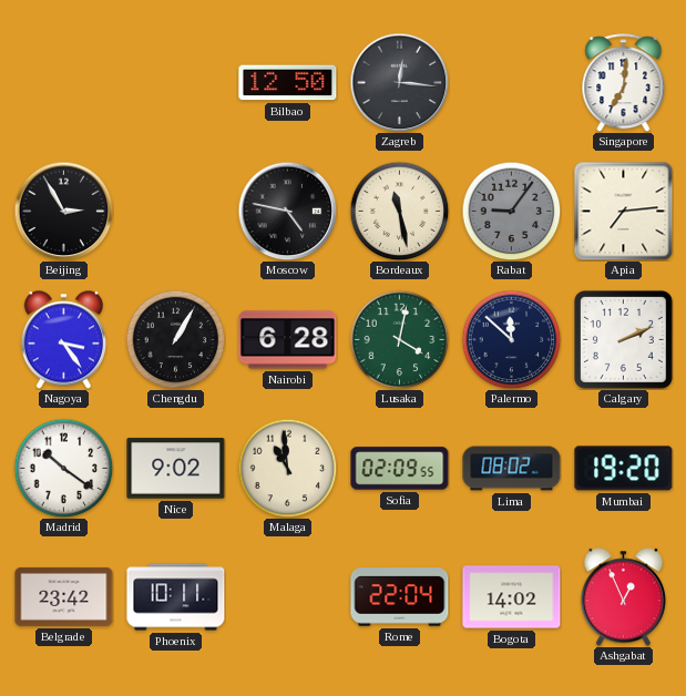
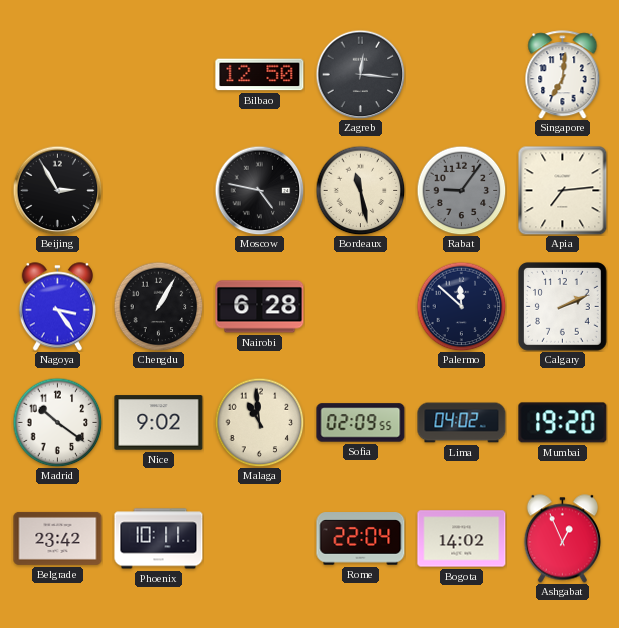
Lusaka: 4:02 -> none (399, 339)
Lima: 08:02 -> 04:02 (462, 423)
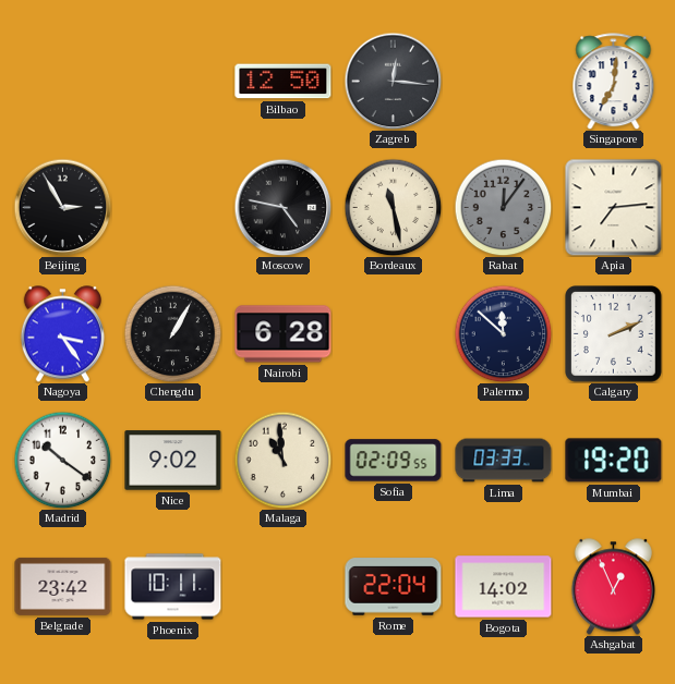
Rabat: 9:06 -> 12:06 (503, 207)
Lima: 04:02 -> 03:33 (504, 461)
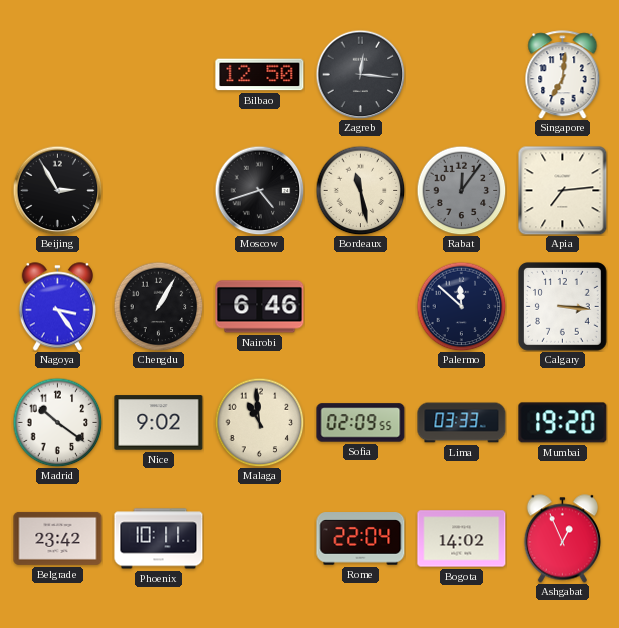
Moscow: 4:47 -> 4:42 (259, 190)
Nairobi: 6:28 -> 6:46 (260, 307)
Calgary: 2:11 -> 3:16 (563, 307)
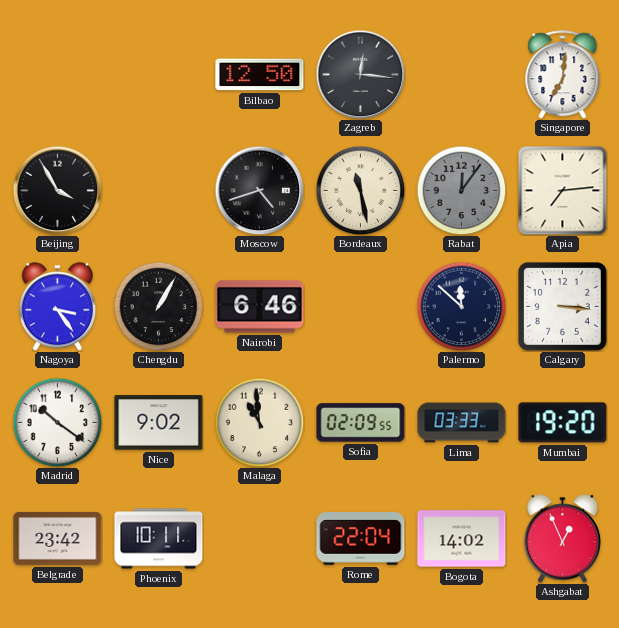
Beijing: 2:55 -> 3:55 (57, 190)
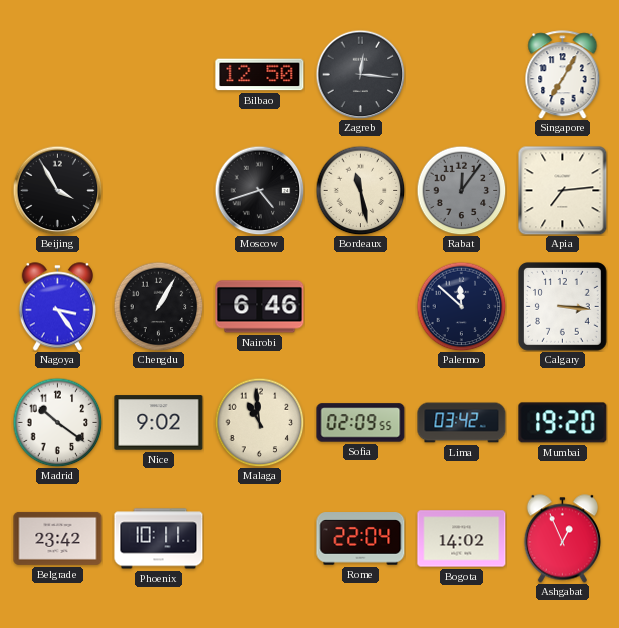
Singapore: 7:01 -> 7:05 (563, 75)
Lima: 03:33 -> 03:42 (462, 423)
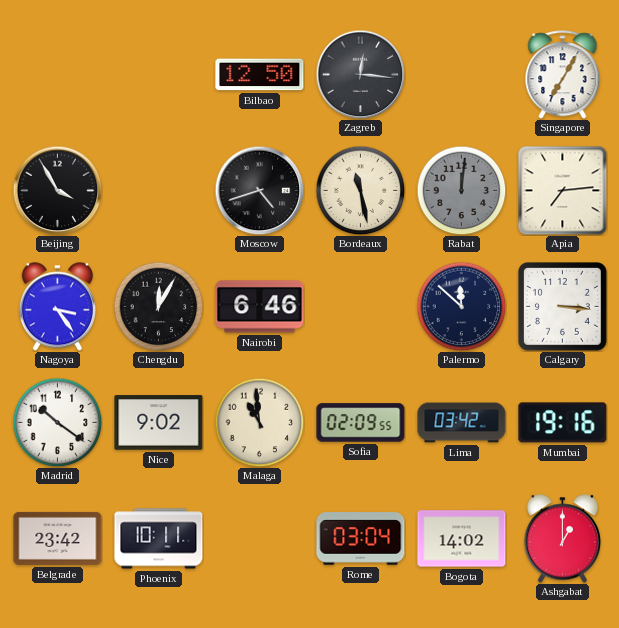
Rabat: 12:06 -> 12:01 (461, 190)
Chengdu: 1:05 -> 12:05 (158, 306)
Mumbai: 19:20 -> 19:16 (563, 423)
Rome: 22:04 -> 03:04 (361, 539)
Ashgabat: 12:56 -> 1:00 (562, 539)
